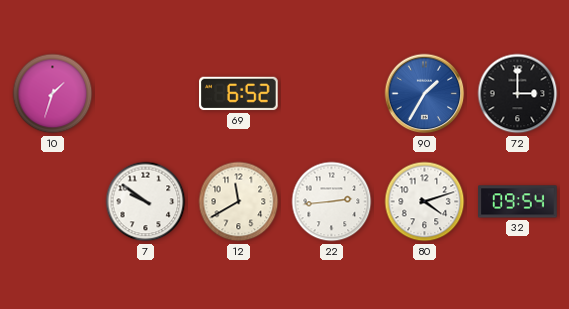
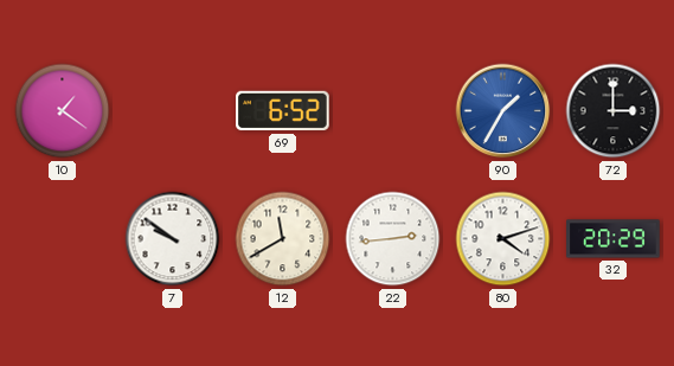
10: 1:33 -> 1:21 (63, 111)
32: 09:54 -> 20:29 (614, 239)
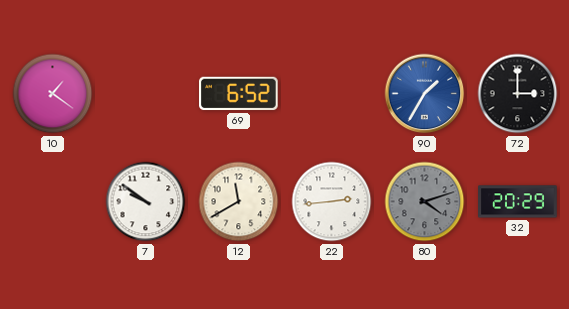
80 dial: white -> grey (425, 202)
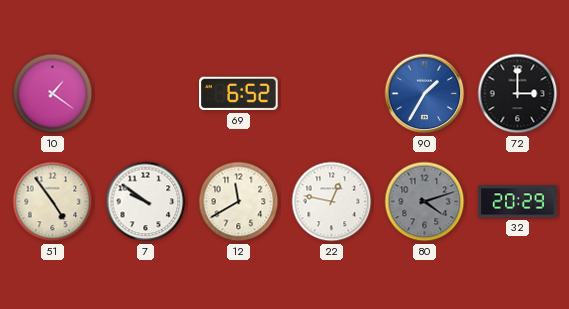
51: none -> 4:54 (53, 202)
22: 2:44 -> 12:47 (332, 202)
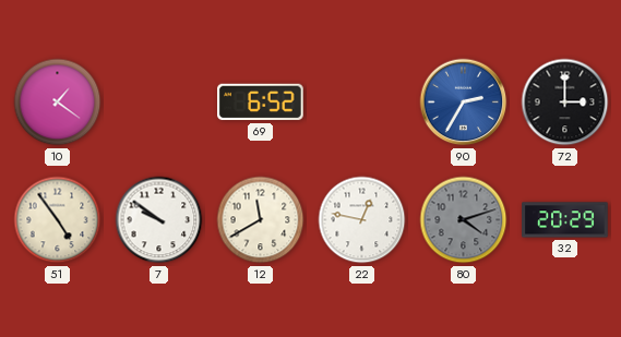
90: 1:35 -> 2:35 (464, 103)
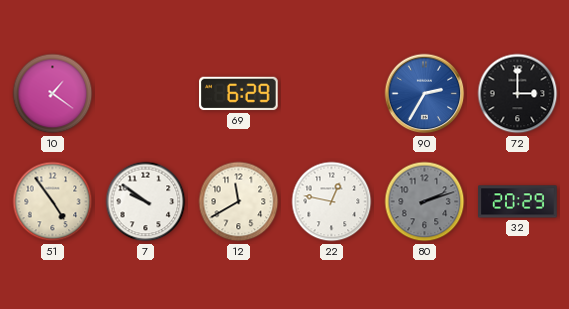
69: 6:52 -> 6:29 (239, 94)
80: 4:12 -> 2:12 (425, 202)
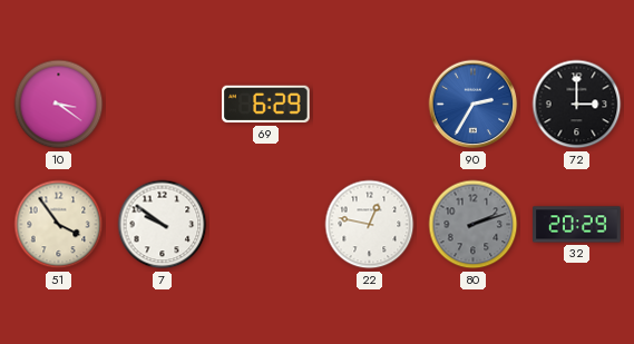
10: 1:21 -> 3:21 (59, 105)
51: 4:54 -> 3:54 (59, 225)
12: 11:40 -> none (239, 202)
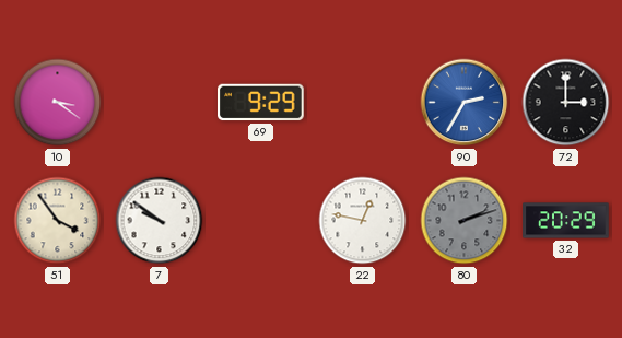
69: 6:29 -> 9:29 (261, 103)
